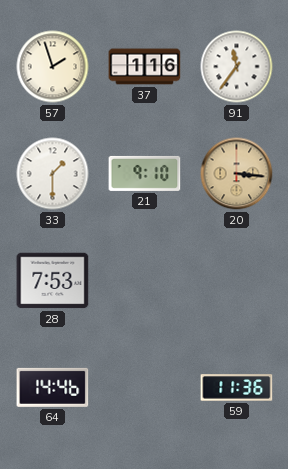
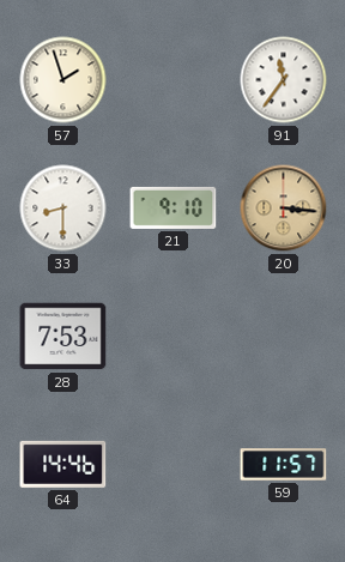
37: 1:16 -> none (145, 67)
33: 1:30 -> 8:30 (63, 209)
59: 11:36 -> 11:57 (284, 465)
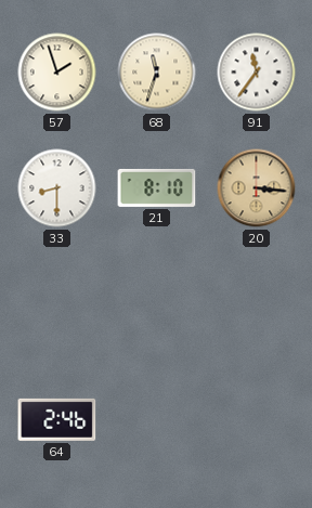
68: none -> 11:33 (157, 73)
21: 9:10 -> 8:10 (157, 187)
28: 7:53 -> none (63, 337)
64: 14:46 -> 2:46 (57, 419)
59: 11:57 -> none (284, 465)
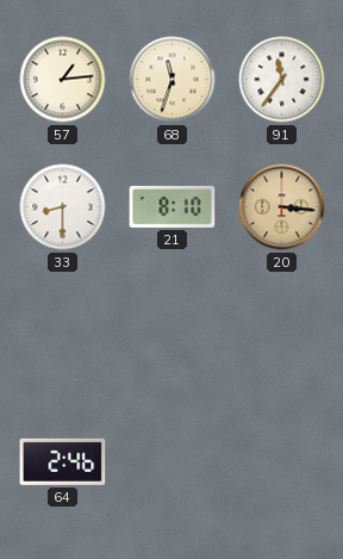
57: 1:57 -> 1:14 (63, 80)
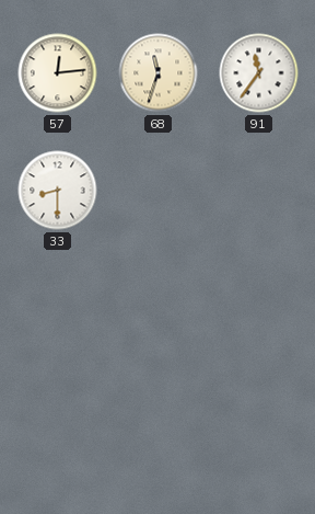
57: 1:14 -> 12:14 (58, 73)
21: 8:10 -> none (173, 206)
20: 3:16 -> none (282, 207)
64: 2:46 -> none (63, 461)
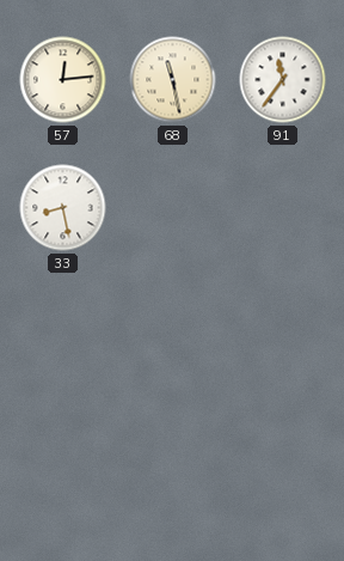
68: 11:33 -> 11:28 (173, 80)
33: 8:30 -> 8:28 (63, 208)
